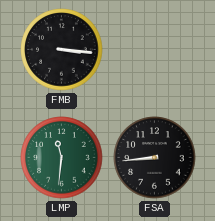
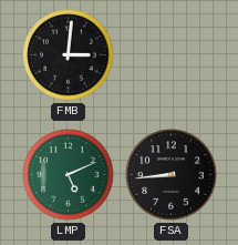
FMB: 3:16 -> 3:01 (69, 55)
LMP: 11:31 -> 5:11 (69, 175)
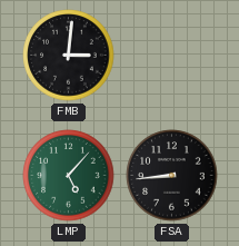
LMP: 5:11 -> 5:07 (69, 176)
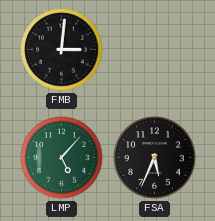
FSA: 8:44 -> 5:34 (155, 158)
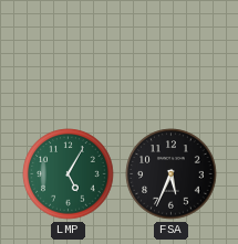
FMB: 3:01 -> none (62, 50)
LMP: 5:07 -> 5:05 (69, 174)
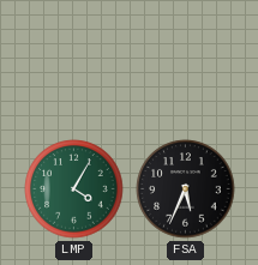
LMP: 5:05 -> 4:05 (74, 189)
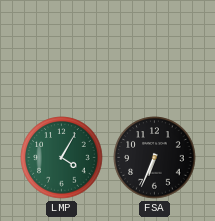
FSA: 5:34 -> 6:34 (155, 158)
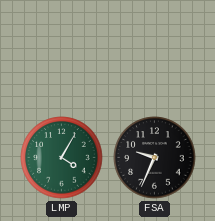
FSA: 6:34 -> 9:34 (155, 158)
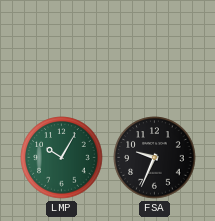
LMP: 4:05 -> 10:05 (62, 158)
